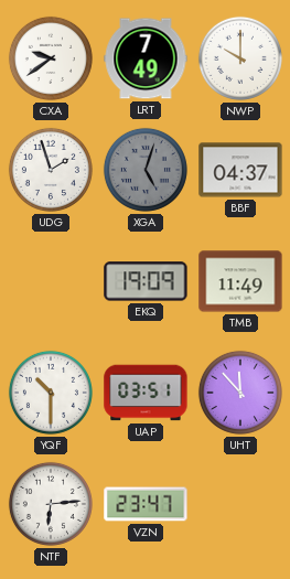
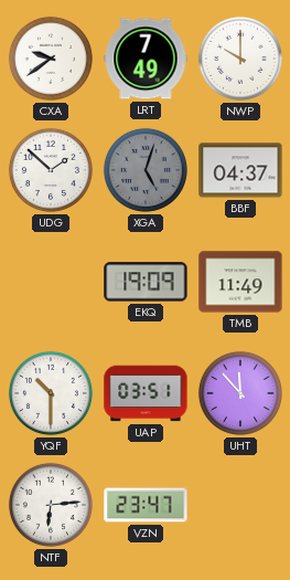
UDG: 1:57 -> 1:52 (51, 170)
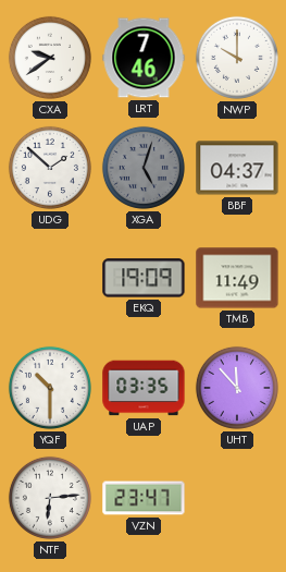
LRT: 7:49 -> 7:46 (144, 58)
UAP: 03:51 -> 03:35 (144, 388)
